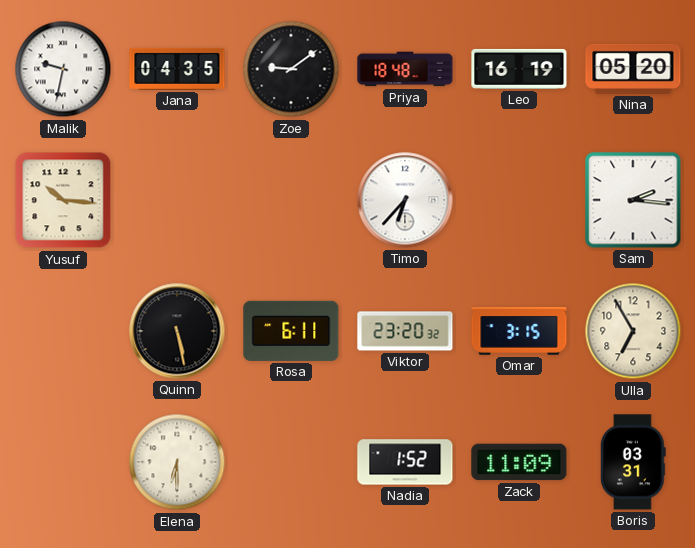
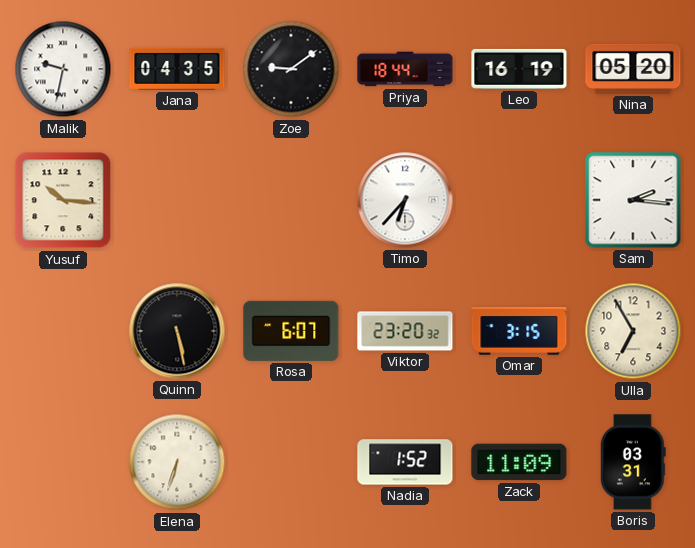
Priya: 18:48 -> 18:44 (405, 69)
Rosa: 6:11 -> 6:07 (291, 331)
Elena: 6:30 -> 6:33 (177, 462)
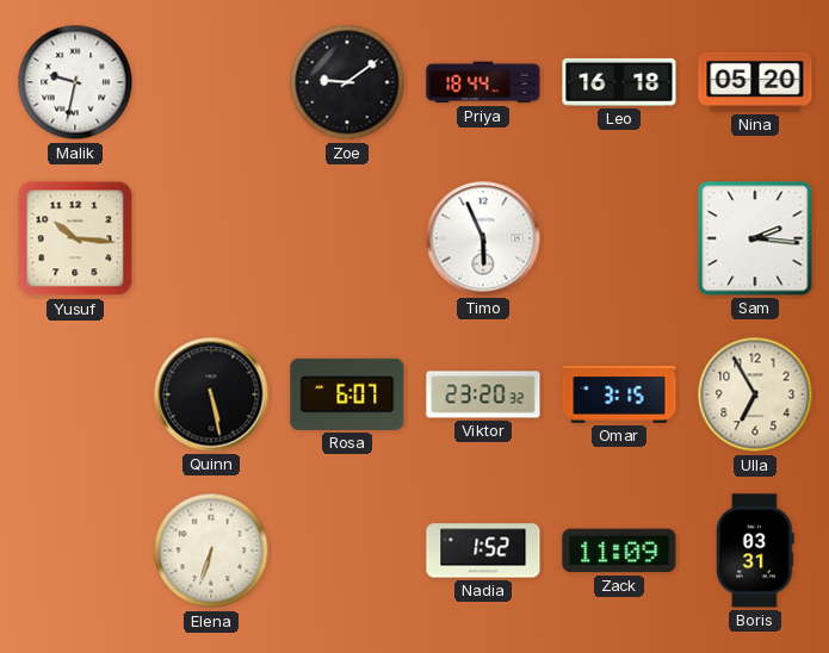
Jana: 04:35 -> none (177, 69)
Leo: 16:19 -> 16:18 (619, 82)
Timo: 6:37 -> 5:56 (483, 238)
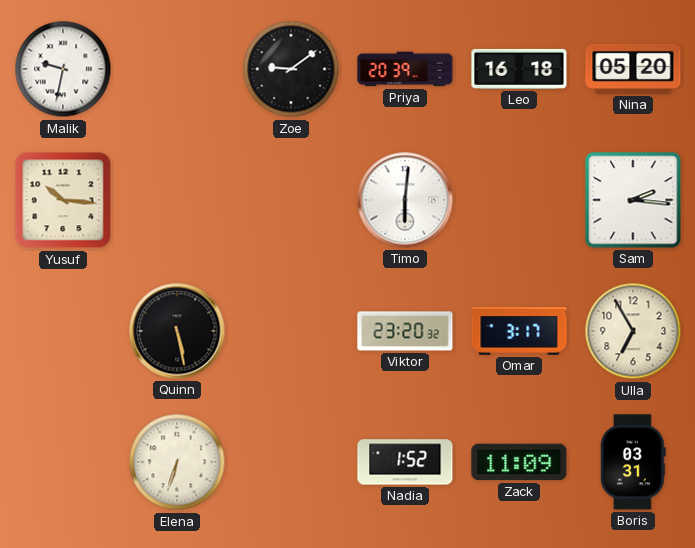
Priya: 18:44 -> 20:39 (405, 69)
Timo: 5:56 -> 6:01 (405, 200)
Rosa: 6:07 -> none (347, 394)
Omar: 3:15 -> 3:17 (519, 331)
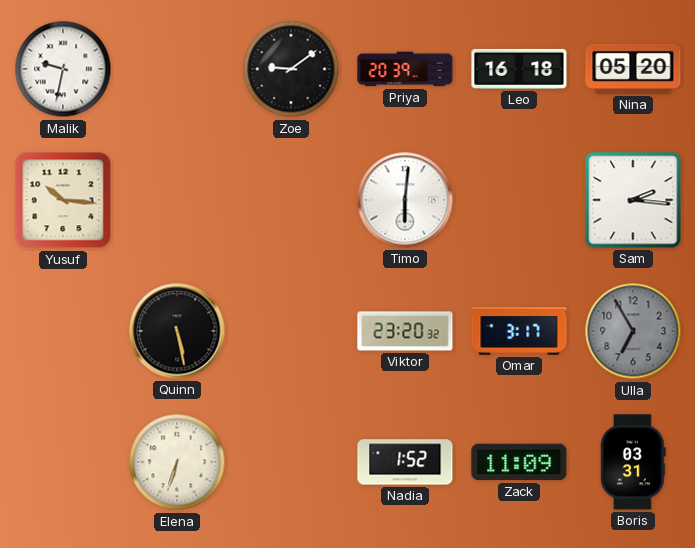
Ulla dial: cream -> grey (633, 331)
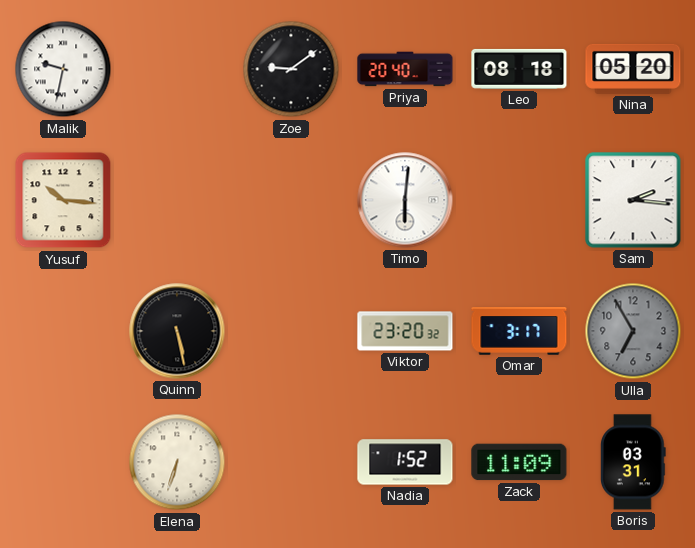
Priya: 20:39 -> 20:40 (405, 69)
Leo: 16:18 -> 08:18 (519, 69)
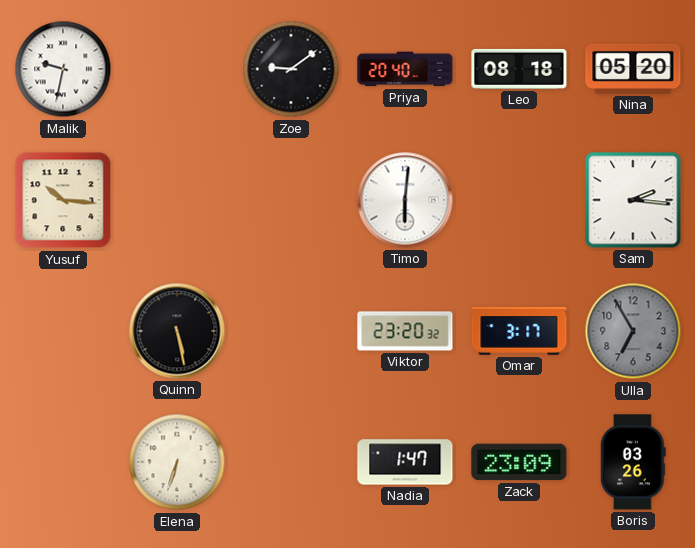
Nadia: 1:52 -> 1:47 (405, 462)
Zack: 11:09 -> 23:09 (519, 462)
Boris: 03:31 -> 03:26 (633, 462)
